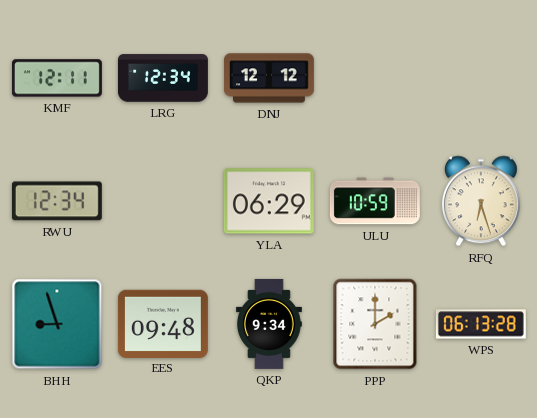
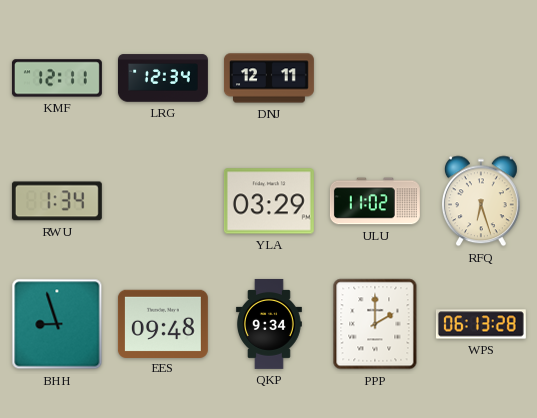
DNJ: 12:12 -> 12:11 (269, 78)
RWU: 12:34 -> 1:34 (57, 201)
YLA: 06:29 -> 03:29 (269, 201)
ULU: 10:59 -> 11:02 (375, 201)
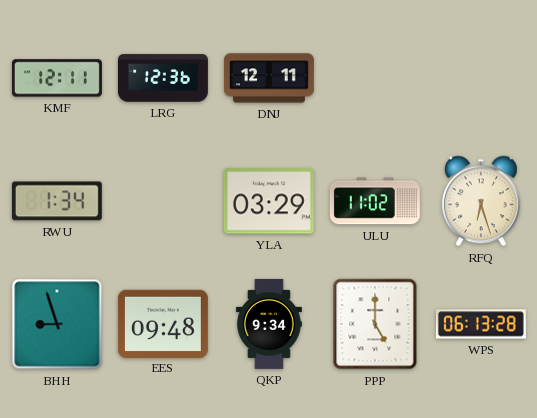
LRG: 12:34 -> 12:36 (163, 78)
PPP: 2:00 -> 5:00 (375, 324)
